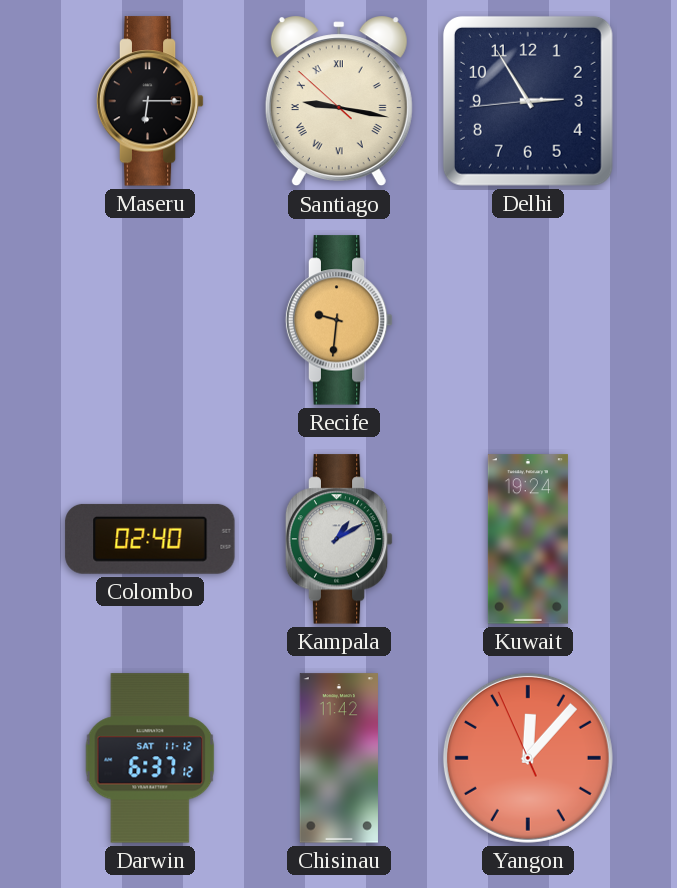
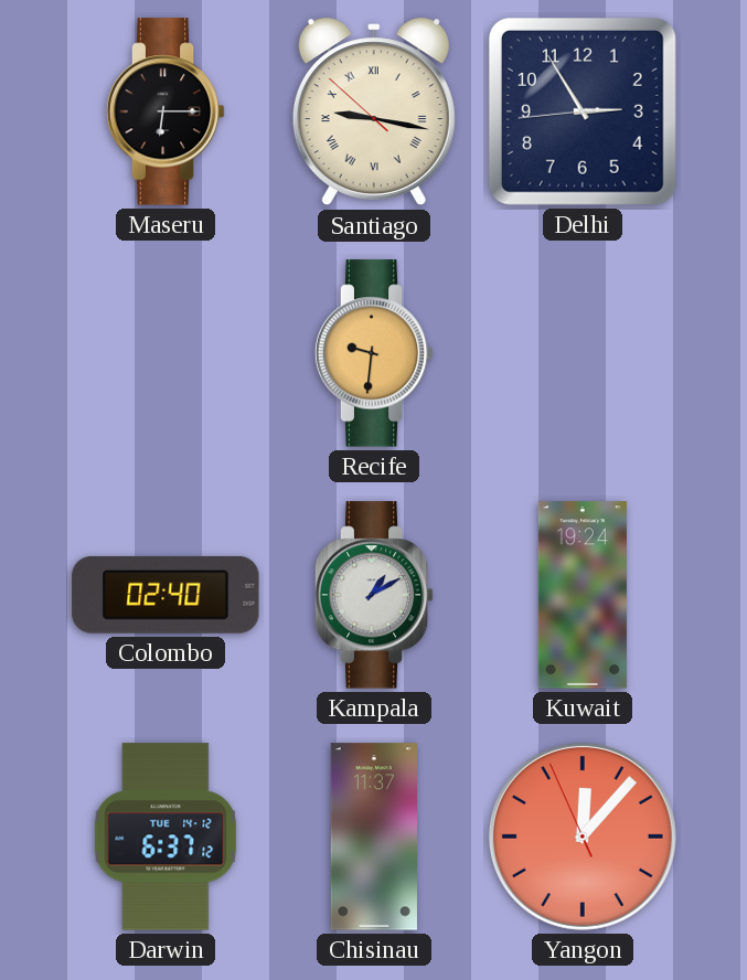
Darwin date: SAT 11-12 -> TUE 14-12 (166, 837)
Chisinau: 11:42 -> 11:37 (374, 837)
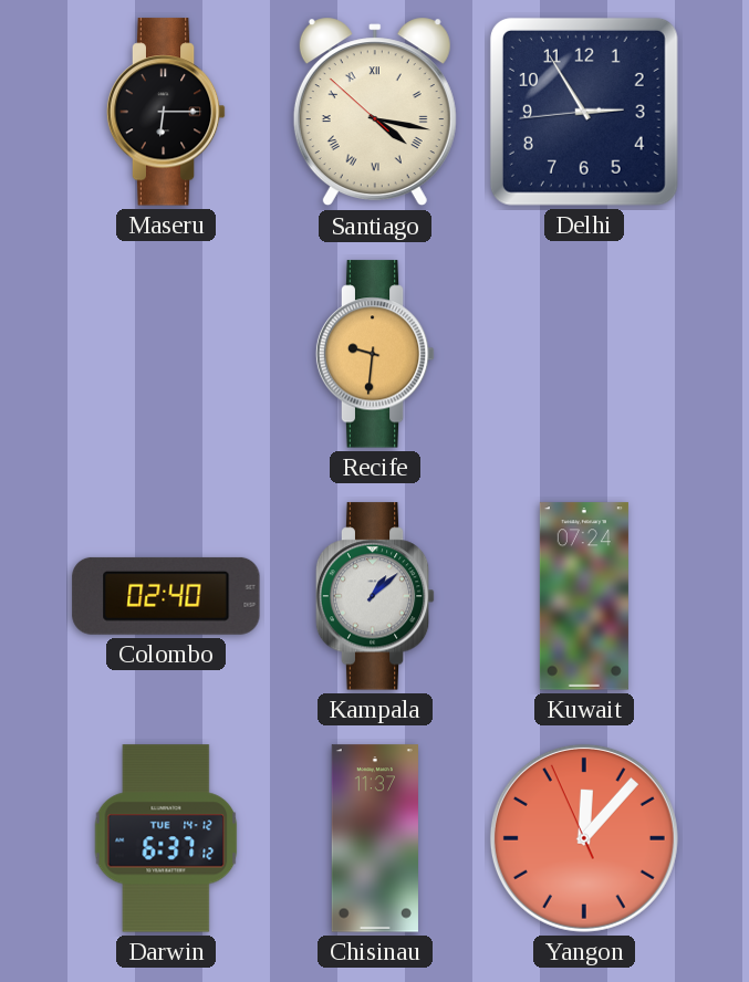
Santiago: 9:16 -> 4:16 (375, 112)
Kampala: 1:10 -> 1:08 (375, 596)
Kuwait: 19:24 -> 07:24 (584, 596)
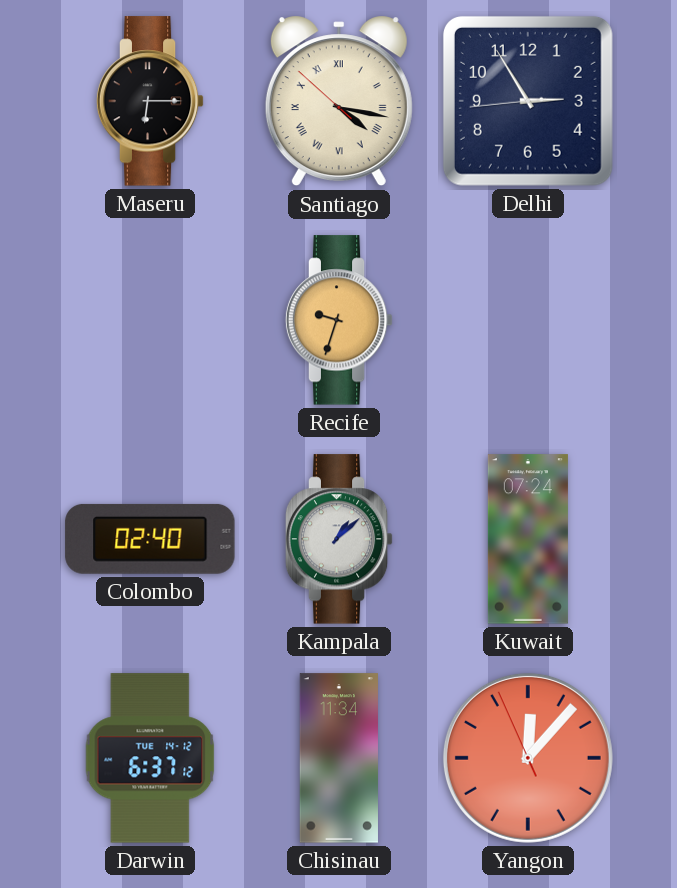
Recife: 9:31 -> 9:33 (339, 320)
Chisinau: 11:37 -> 11:34 (339, 758)
